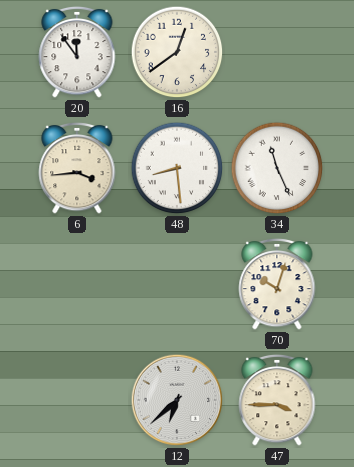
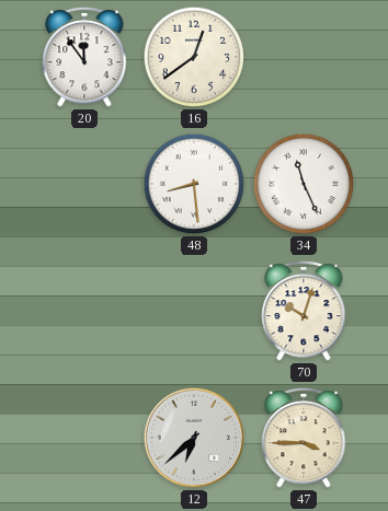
6: 3:44 -> none (77, 168)
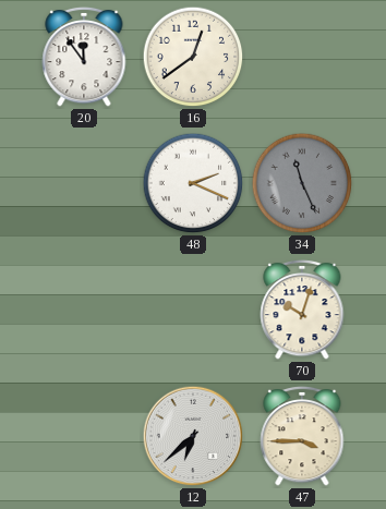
48: 8:29 -> 2:19 (193, 183)
34 dial: white -> grey (302, 183)
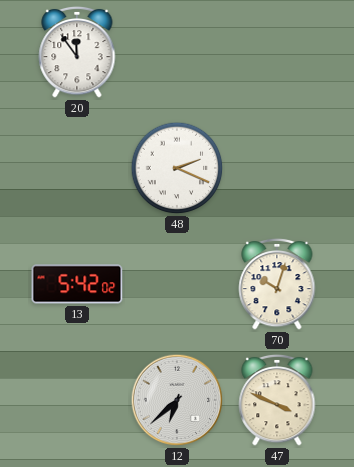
16: 12:39 -> none (193, 57)
34: 11:26 -> none (302, 183)
13: none -> 5:42 (77, 284)
47: 3:45 -> 3:49 (277, 400)
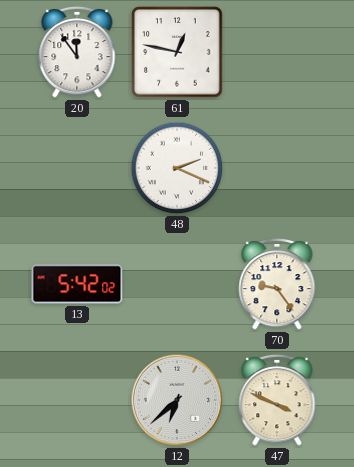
61: none -> 12:47 (177, 52)
70: 10:03 -> 9:24 (277, 284)
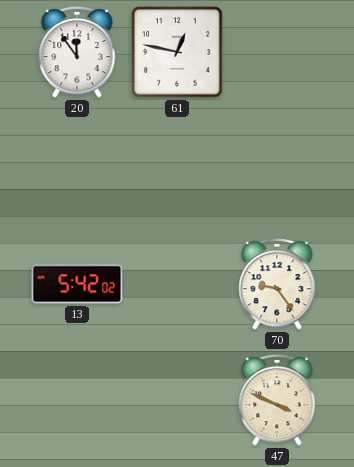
48: 2:19 -> none (177, 168)
12: 6:38 -> none (177, 400)
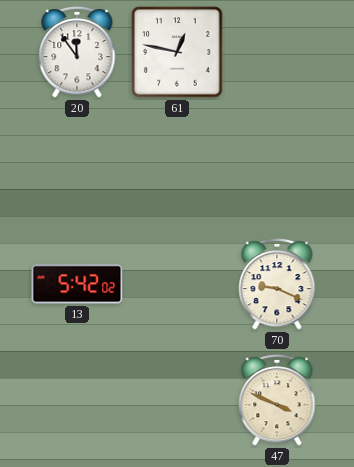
70: 9:24 -> 9:19 (277, 284)
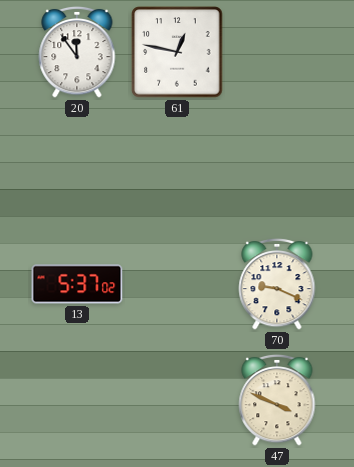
13: 5:42 -> 5:37 (77, 284)
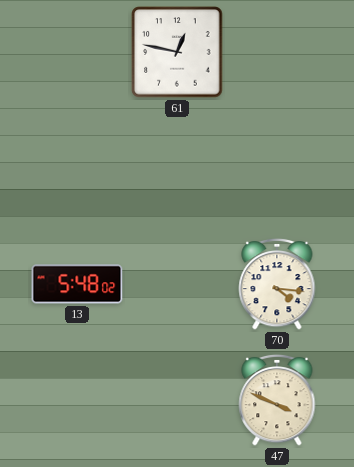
20: 11:54 -> none (77, 52)
13: 5:37 -> 5:48 (77, 284)
70: 9:19 -> 4:16 (277, 284)
